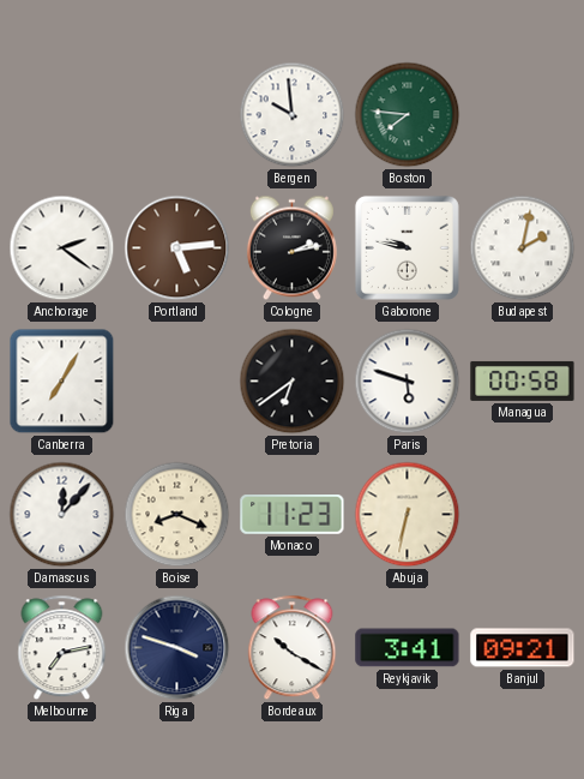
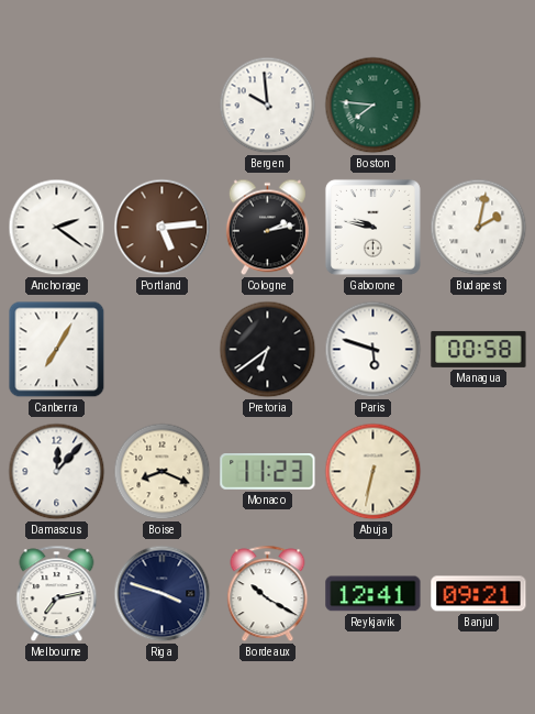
Reykjavik: 3:41 -> 12:41 (374, 594)
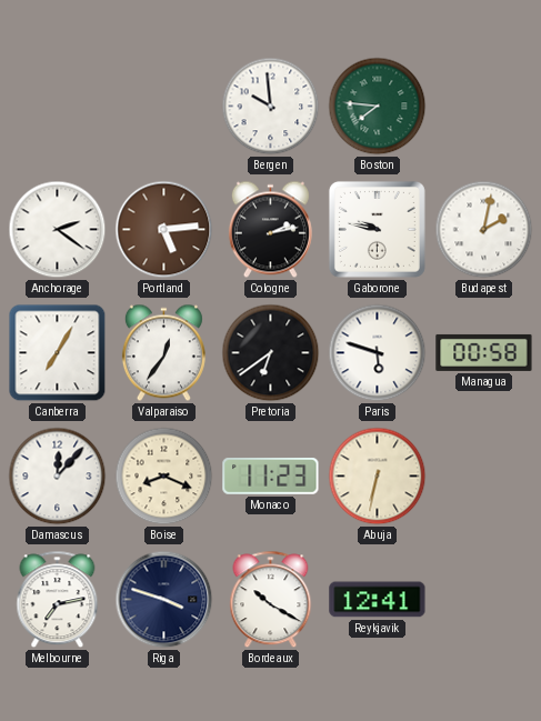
Valparaiso: none -> 12:36 (163, 353)
Banjul: 09:21 -> none (479, 594)
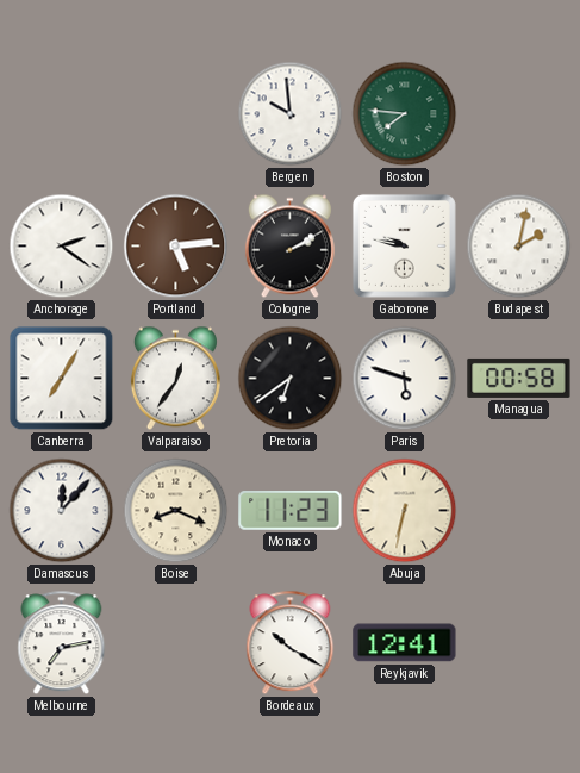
Cologne: 2:13 -> 2:10 (289, 247)
Riga: 3:48 -> none (164, 600)
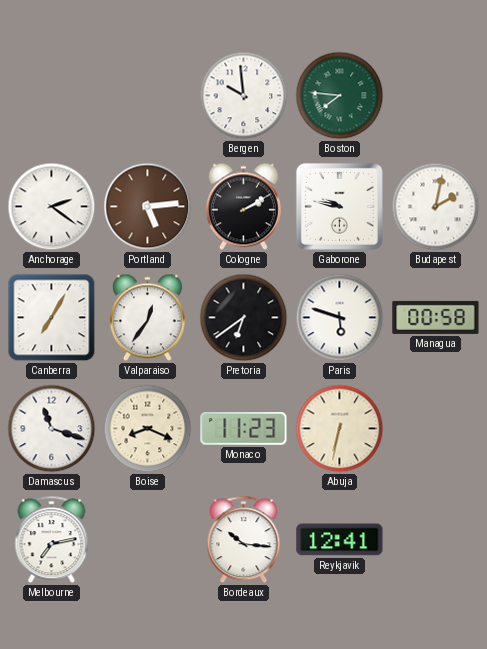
Damascus: 12:07 -> 11:18 (52, 429)
Bordeaux: 10:20 -> 10:16 (244, 540)
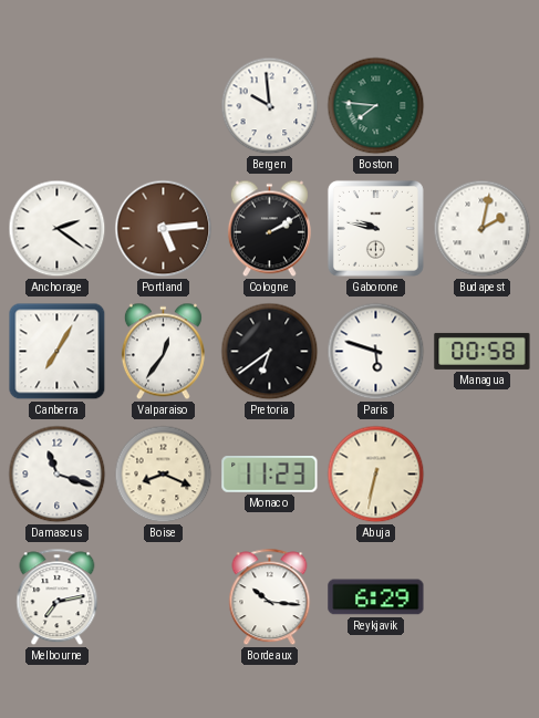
Reykjavik: 12:41 -> 6:29 (376, 597)
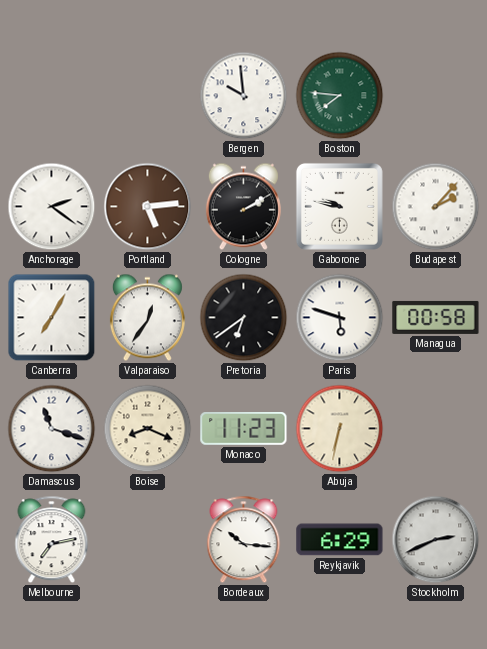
Budapest: 2:02 -> 2:07 (436, 207)
Stockholm: none -> 2:41 (436, 540)
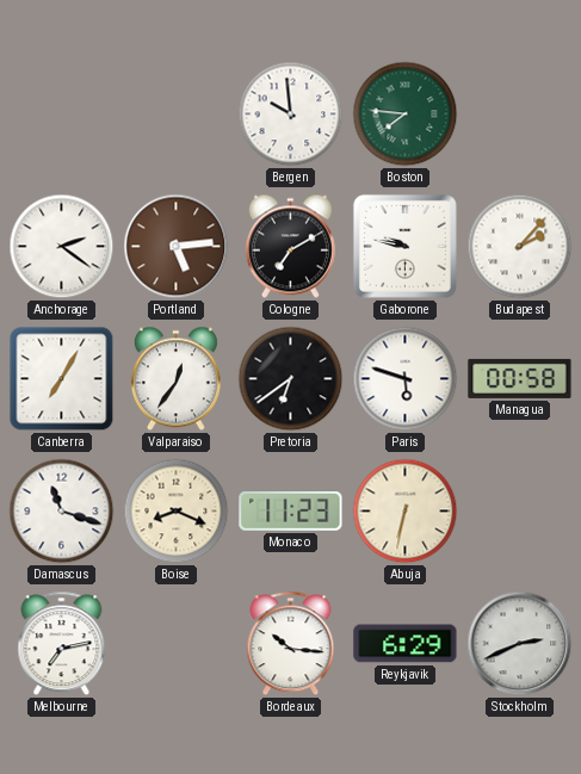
Cologne: 2:10 -> 7:10 (290, 247)
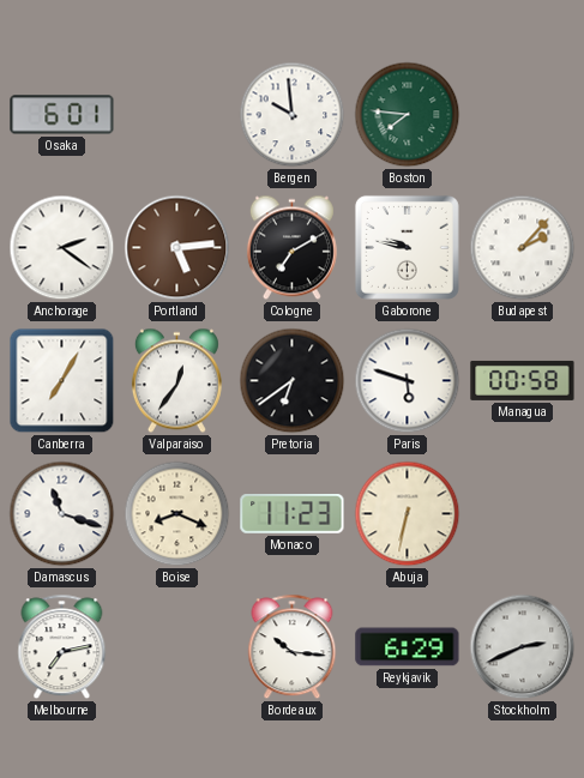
Osaka: none -> 6:01 (62, 115)
